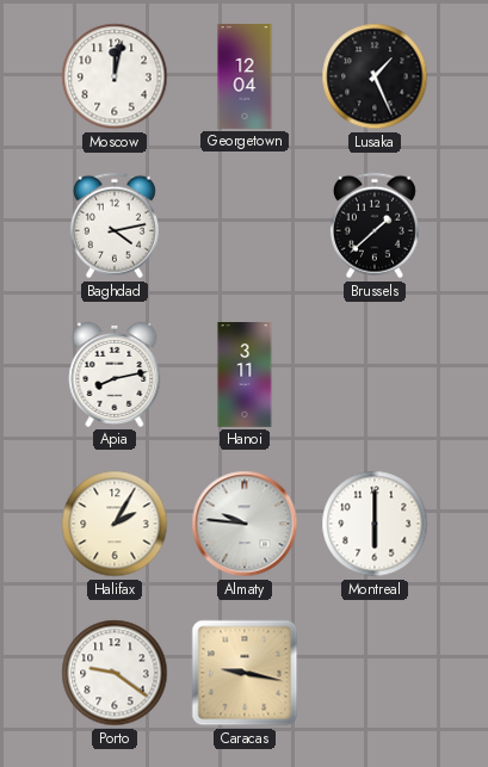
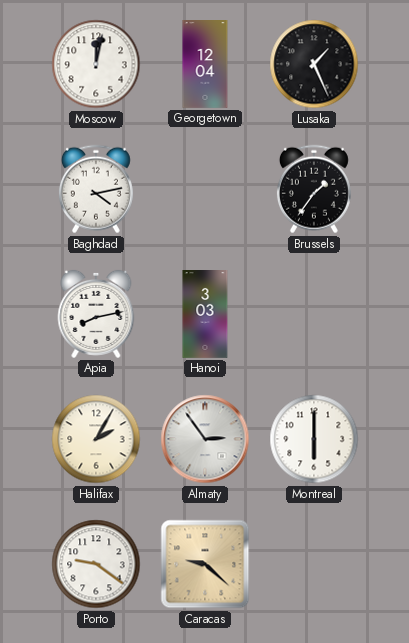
Brussels: 1:38 -> 1:36 (314, 189)
Hanoi: 3:11 -> 3:03 (205, 315)
Almaty: 9:46 -> 2:54 (205, 439)
Caracas: 9:17 -> 9:22 (205, 564)
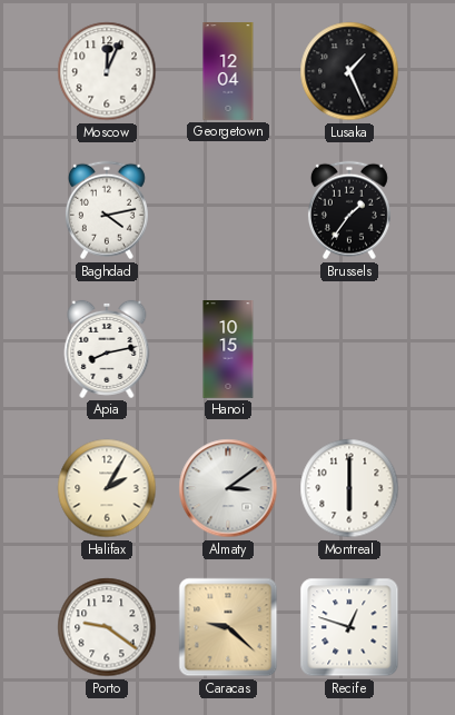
Moscow: 12:02 -> 12:04 (107, 71)
Hanoi: 3:03 -> 10:15 (228, 350)
Almaty: 2:54 -> 3:09 (228, 488)
Recife: none -> 12:48 (349, 627)
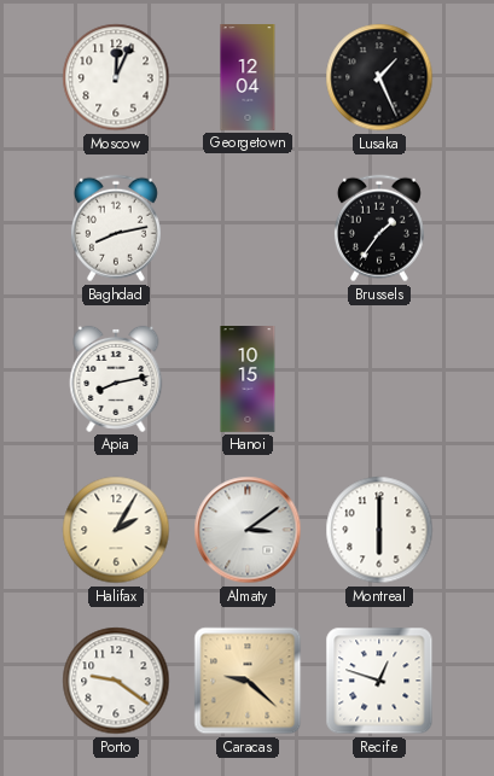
Baghdad: 4:13 -> 8:13 (116, 228)
